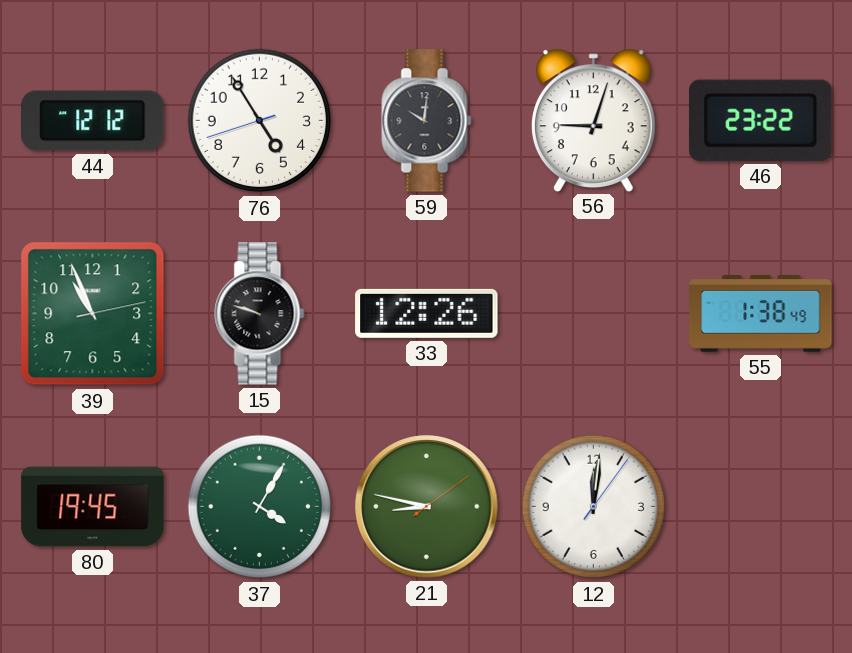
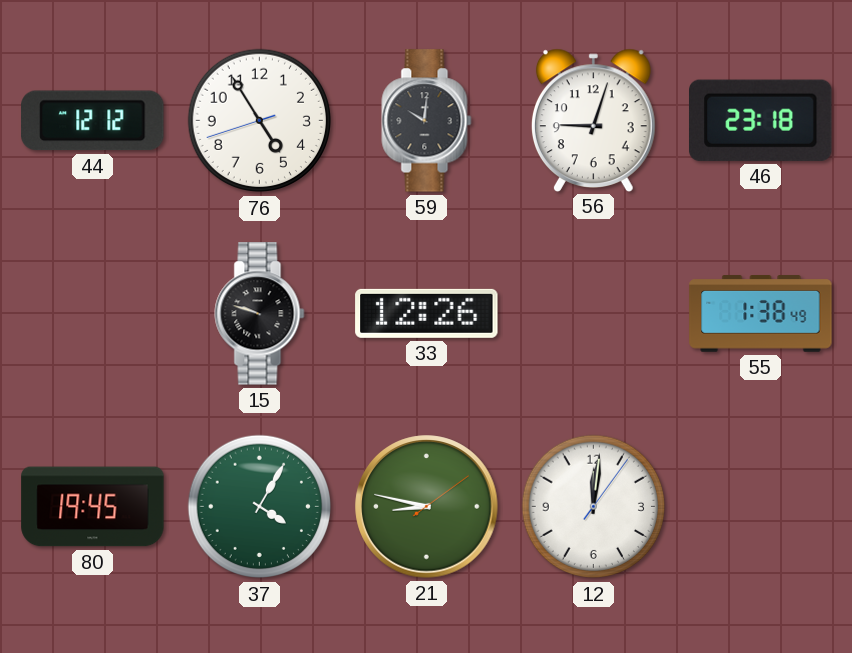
46: 23:22 -> 23:18 (761, 120)
39: 10:56 -> none (93, 314)
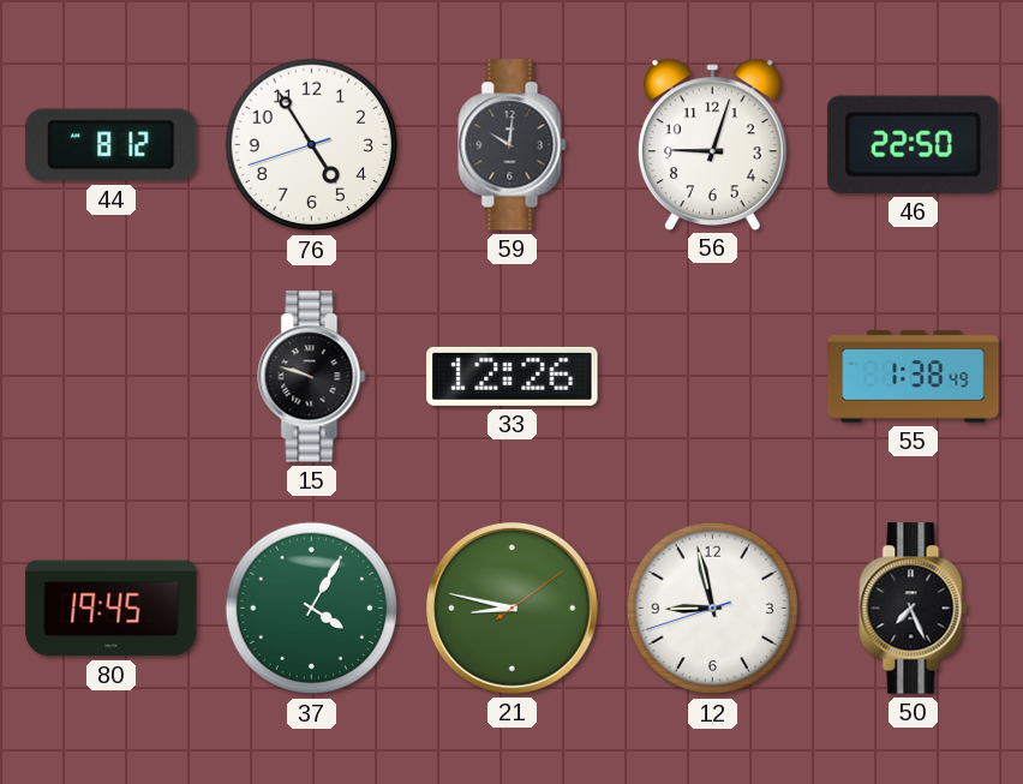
44: 12:12 -> 8:12 (112, 145)
46: 23:18 -> 22:50 (914, 144)
12: 12:01 -> 8:57 (713, 609)
50: none -> 7:26 (914, 609)
